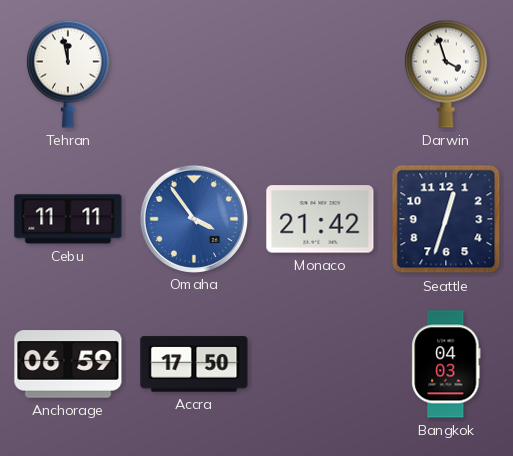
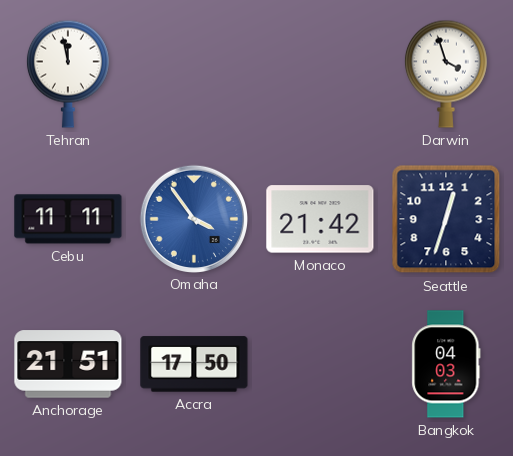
Anchorage: 06:59 -> 21:51 (68, 364)
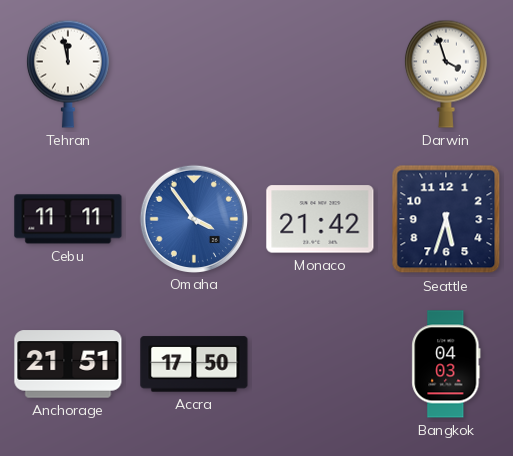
Seattle: 12:33 -> 5:33 (446, 219)
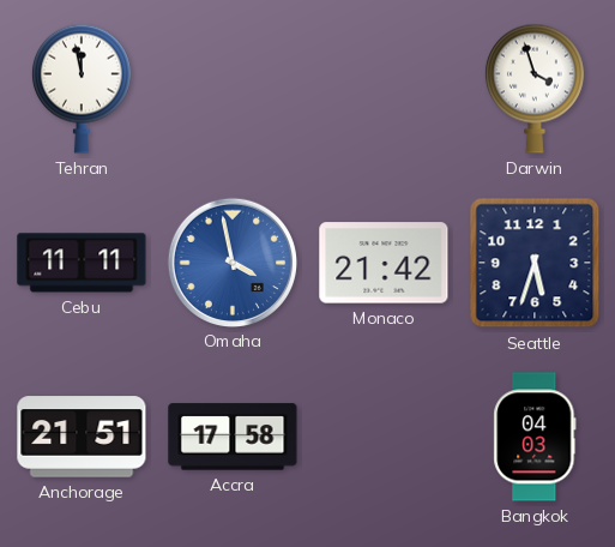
Omaha: 3:54 -> 3:58 (231, 262)
Accra: 17:50 -> 17:58 (233, 437)
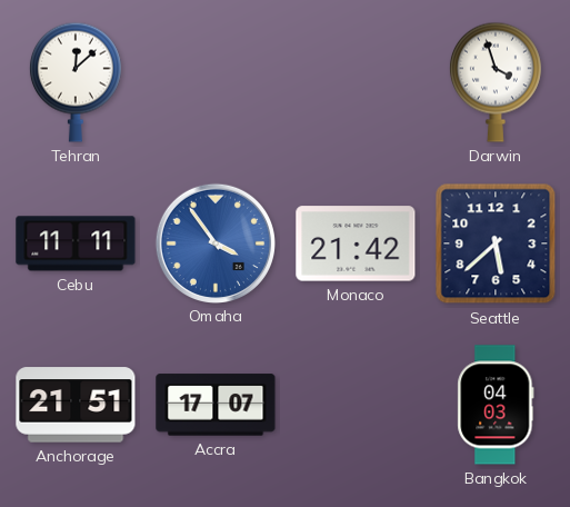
Tehran: 11:58 -> 12:08 (76, 82)
Omaha: 3:58 -> 3:54 (214, 242)
Seattle: 5:33 -> 5:38 (496, 243)
Accra: 17:58 -> 17:07 (216, 405)
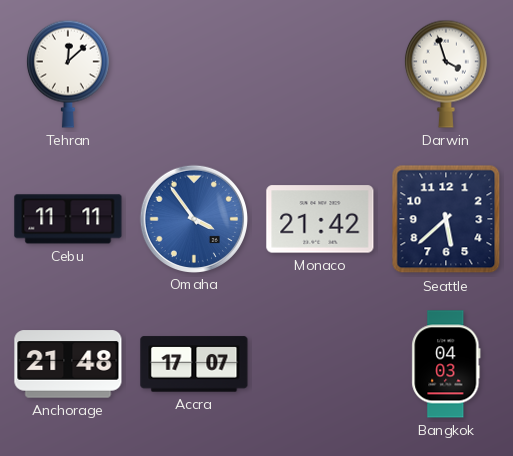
Anchorage: 21:51 -> 21:48 (68, 364)
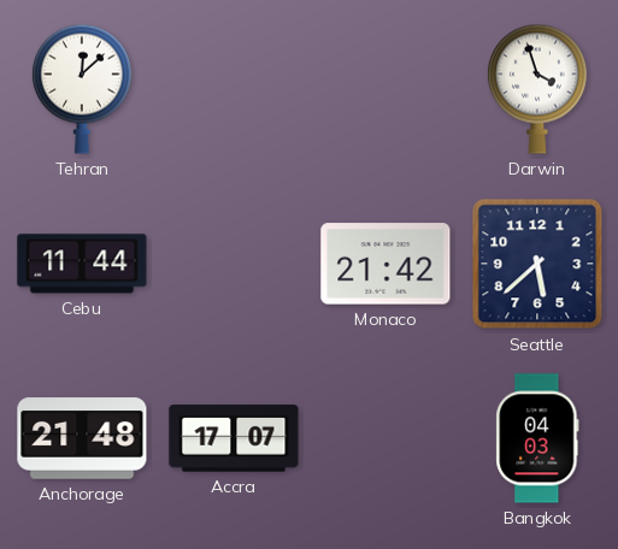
Cebu: 11:11 -> 11:44 (82, 264)
Omaha: 3:54 -> none (193, 218)
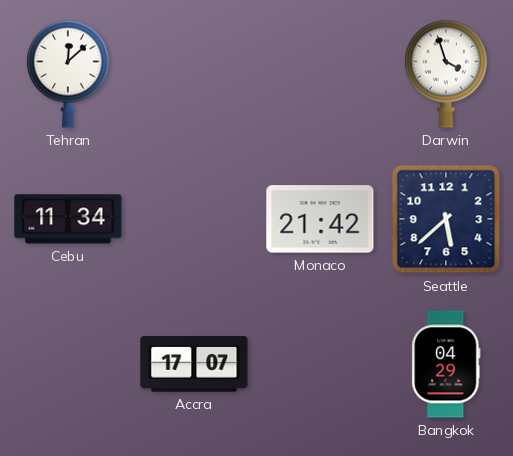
Cebu: 11:44 -> 11:34 (68, 219)
Anchorage: 21:48 -> none (82, 438)
Bangkok: 04:03 -> 04:29 (446, 364)
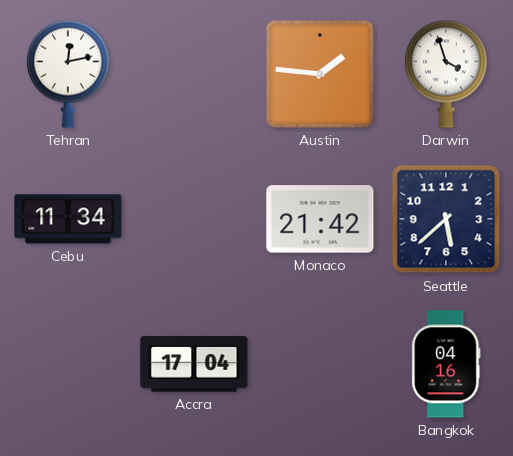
Tehran: 12:08 -> 12:13 (68, 74)
Austin: none -> 1:46 (321, 75)
Accra: 17:07 -> 17:04 (194, 364)
Bangkok: 04:29 -> 04:16 (446, 364)
